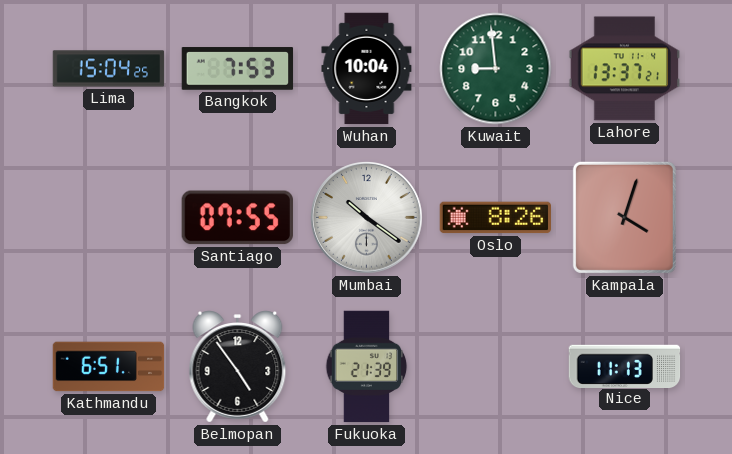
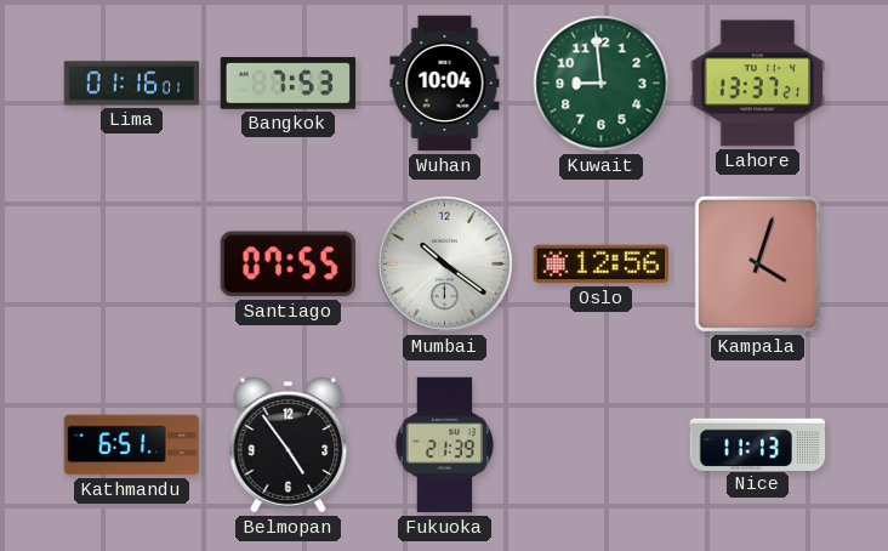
Lima: 15:04 -> 01:16 (132, 84)
Oslo: 8:26 -> 12:56 (600, 265)
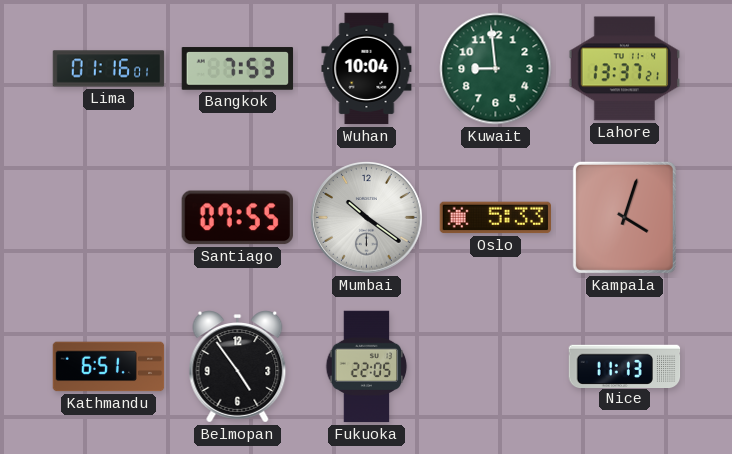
Oslo: 12:56 -> 5:33 (495, 218)
Fukuoka: 21:39 -> 22:05 (367, 367)
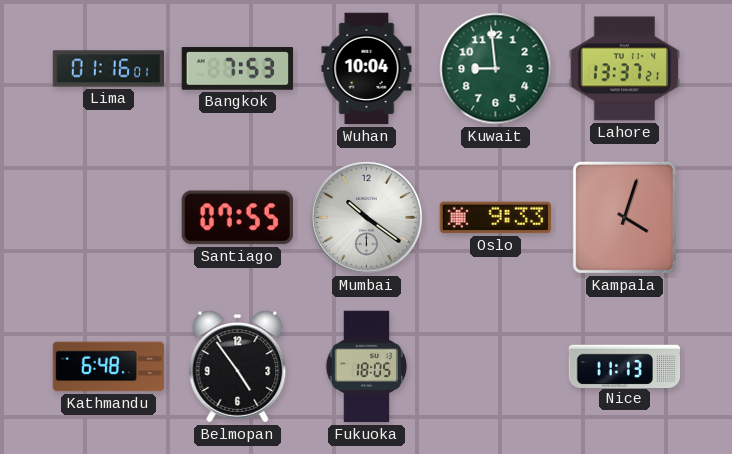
Oslo: 5:33 -> 9:33 (495, 218)
Kathmandu: 6:51 -> 6:48 (109, 367)
Fukuoka: 22:05 -> 18:05 (367, 367)
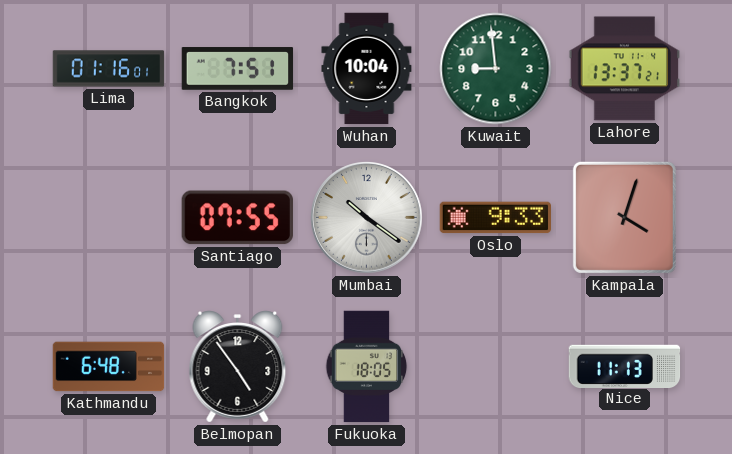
Bangkok: 7:53 -> 7:51 (238, 69)
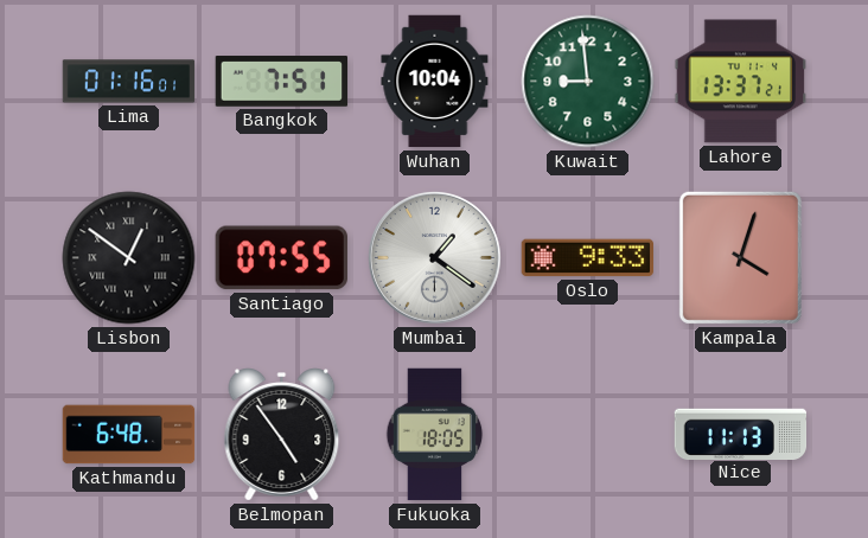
Lisbon: none -> 12:51 (129, 258)
Mumbai: 10:21 -> 1:21 (435, 258)
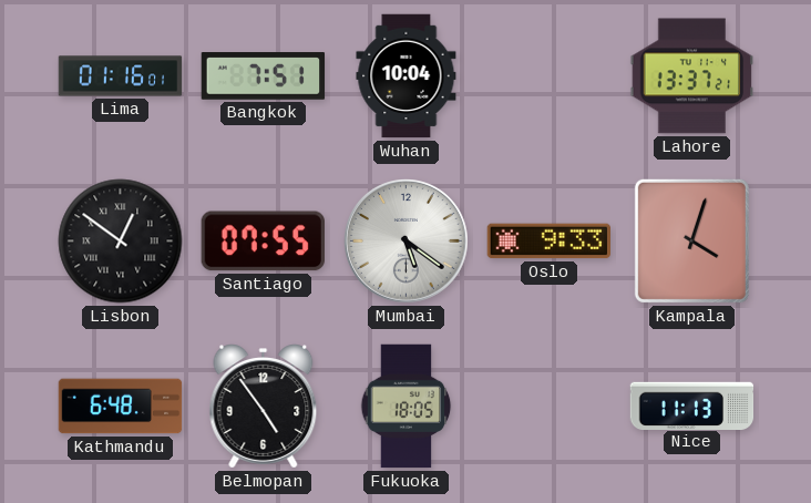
Kuwait: 8:59 -> none (588, 82)
Mumbai: 1:21 -> 5:21 (407, 242)
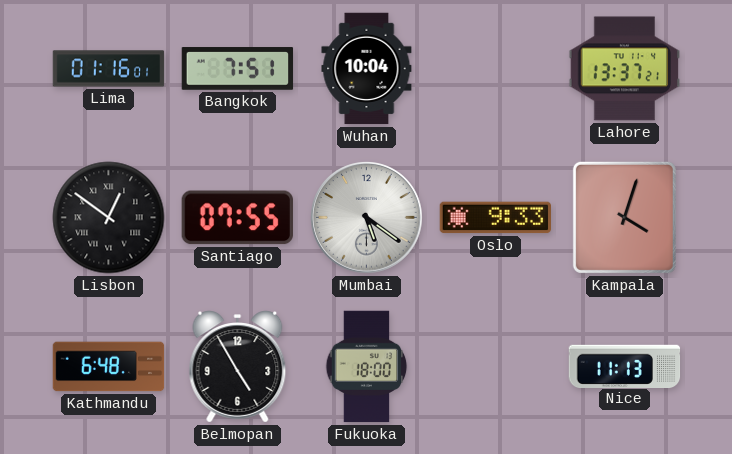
Belmopan: 4:54 -> 4:55 (238, 367)
Fukuoka: 18:05 -> 18:00 (367, 367)
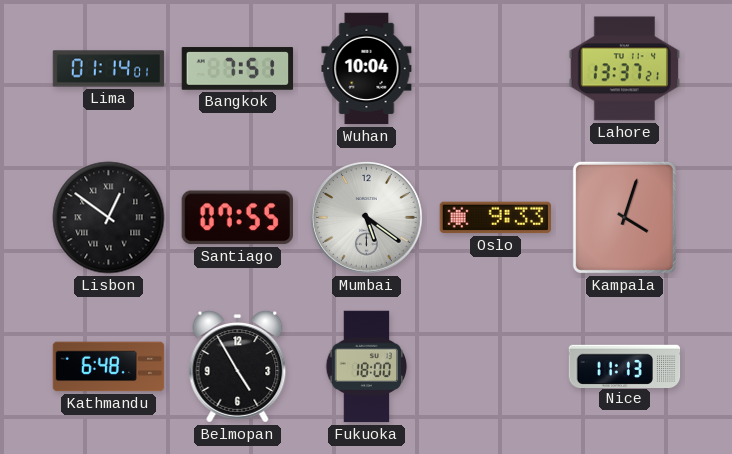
Lima: 01:16 -> 01:14 (109, 69)
